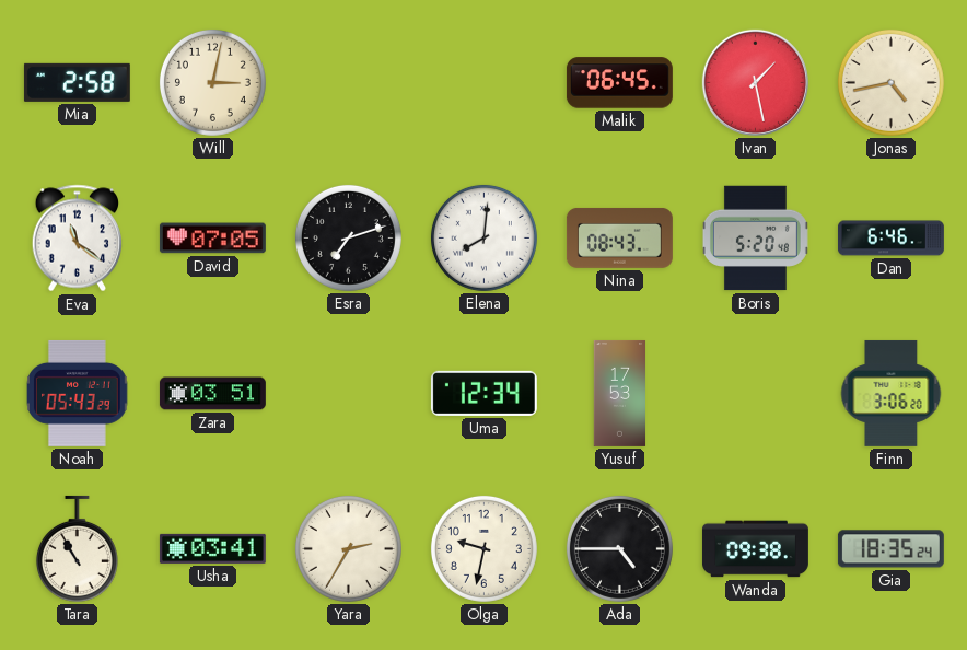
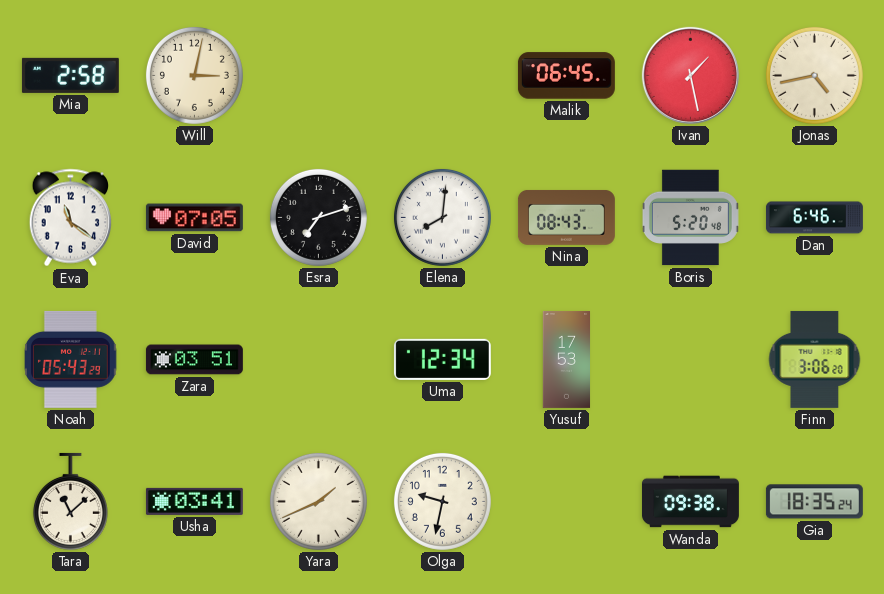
Tara: 10:55 -> 11:08 (70, 501)
Yara: 2:35 -> 1:41 (318, 501)
Ada: 4:45 -> none (619, 548)
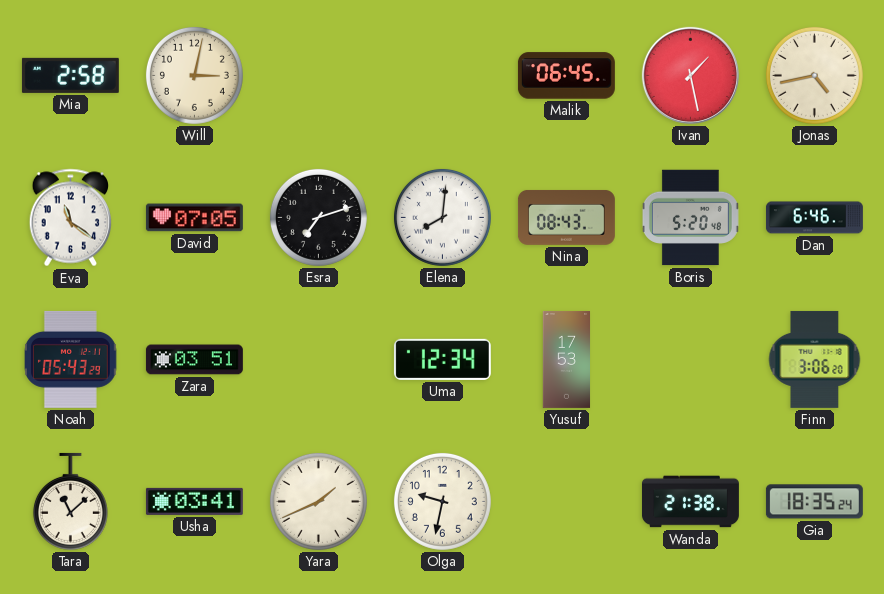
Wanda: 09:38 -> 21:38 (690, 502)
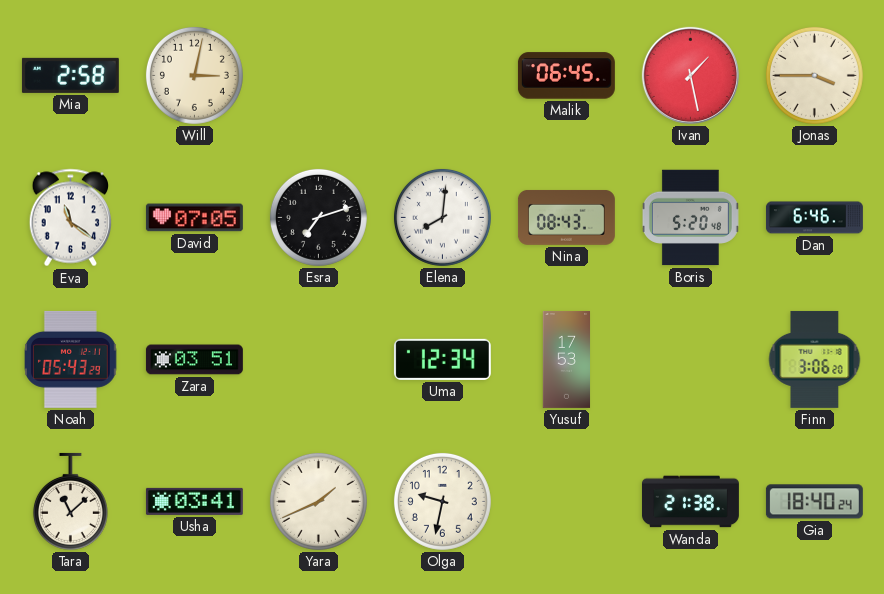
Jonas: 4:43 -> 3:45 (814, 75)
Gia: 18:35 -> 18:40 (814, 502)
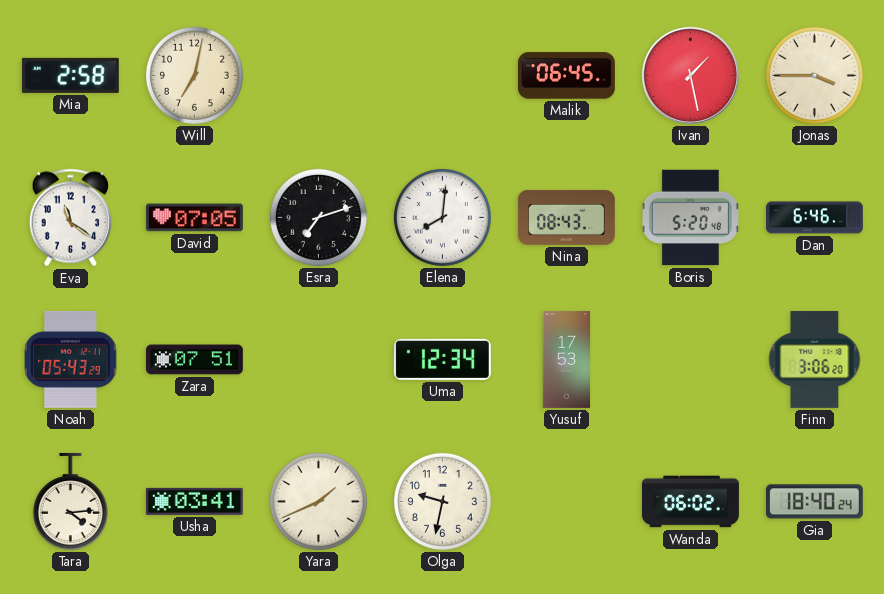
Will: 3:02 -> 7:02 (194, 75)
Zara: 03:51 -> 07:51 (194, 360)
Tara: 11:08 -> 4:14 (70, 501)
Wanda: 21:38 -> 06:02 (690, 502)
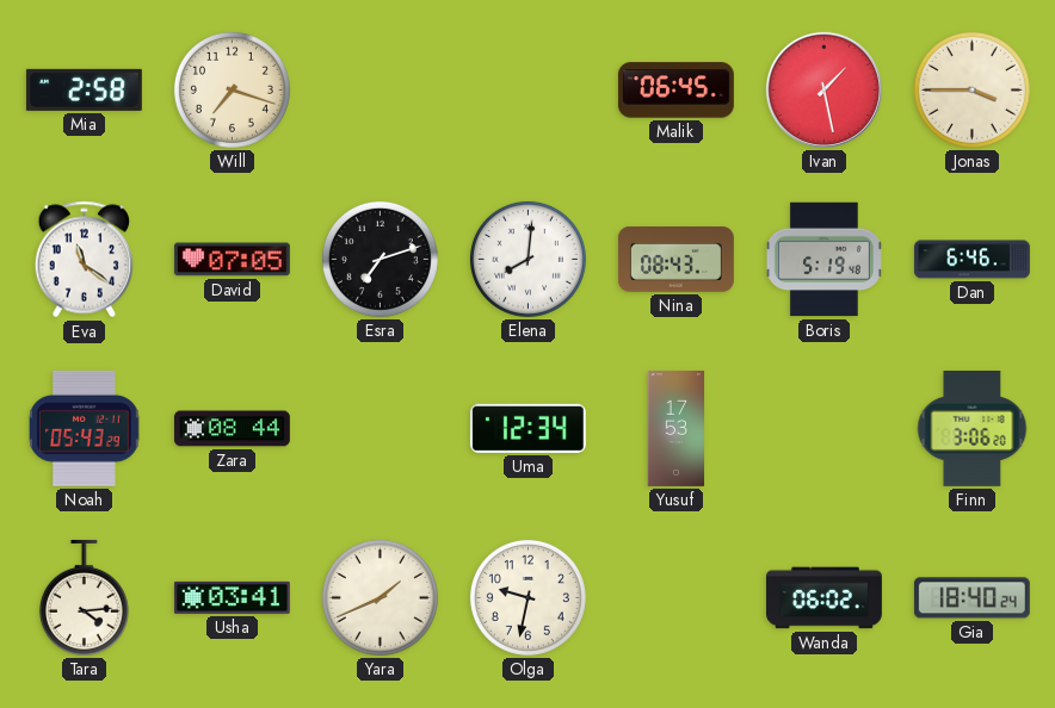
Will: 7:02 -> 7:18 (232, 89)
Boris: 5:20 -> 5:19 (823, 260)
Zara: 07:51 -> 08:44 (232, 429)
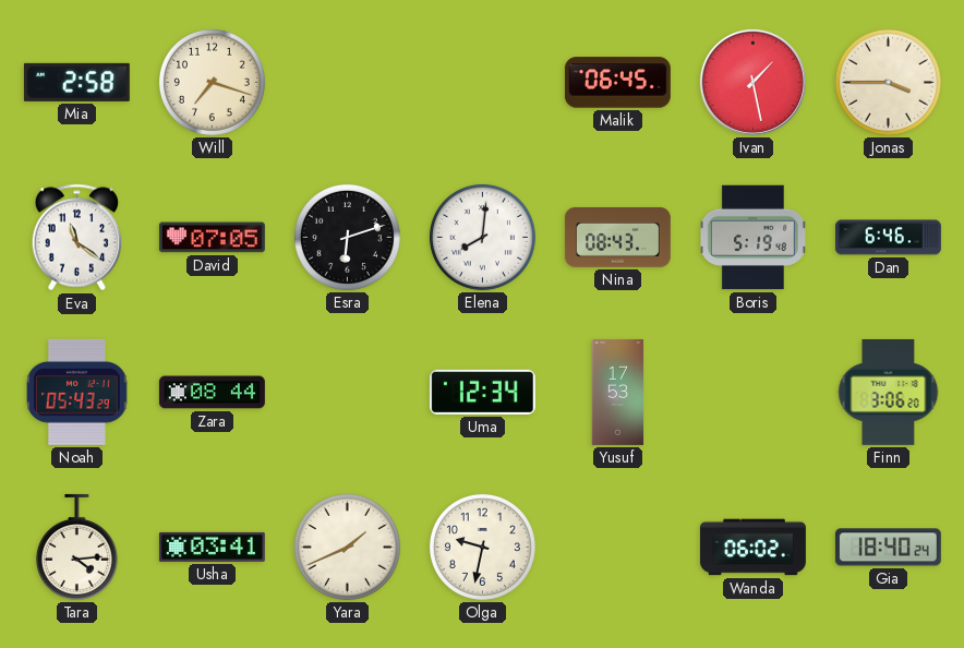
Esra: 7:12 -> 6:12 (347, 237)
